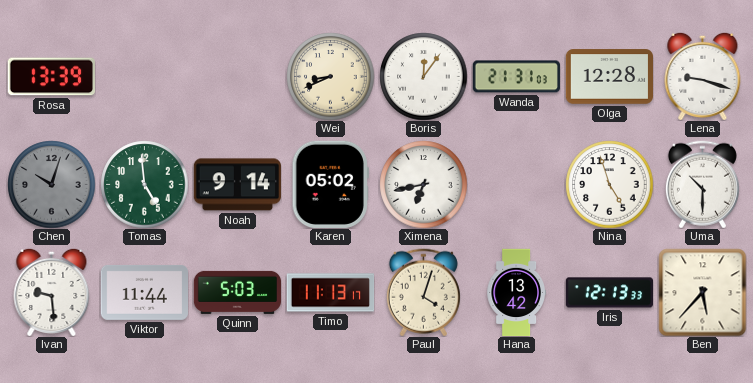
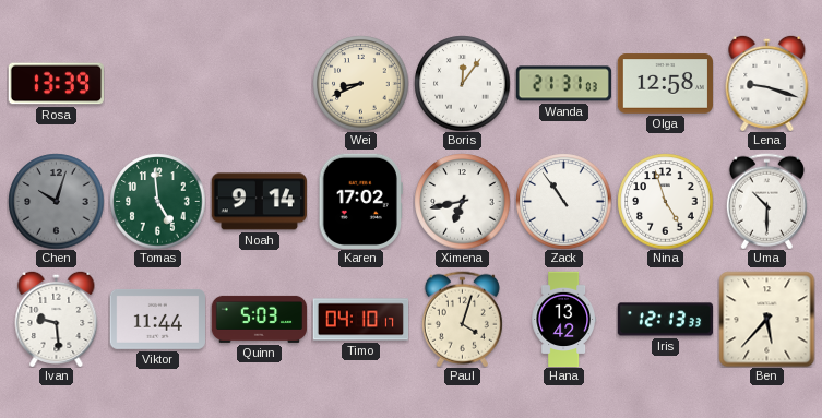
Olga: 12:28 -> 12:58 (665, 84)
Karen: 05:02 -> 17:02 (360, 201)
Zack: none -> 10:54 (563, 201)
Timo: 11:13 -> 04:10 (360, 320)
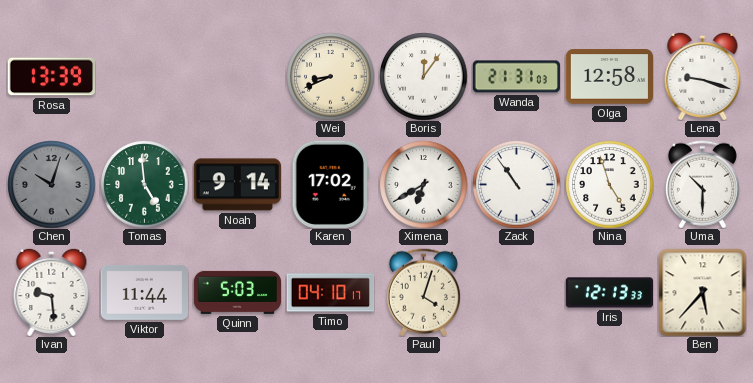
Ximena: 6:43 -> 6:40 (423, 184)
Hana: 13:42 -> none (563, 319)
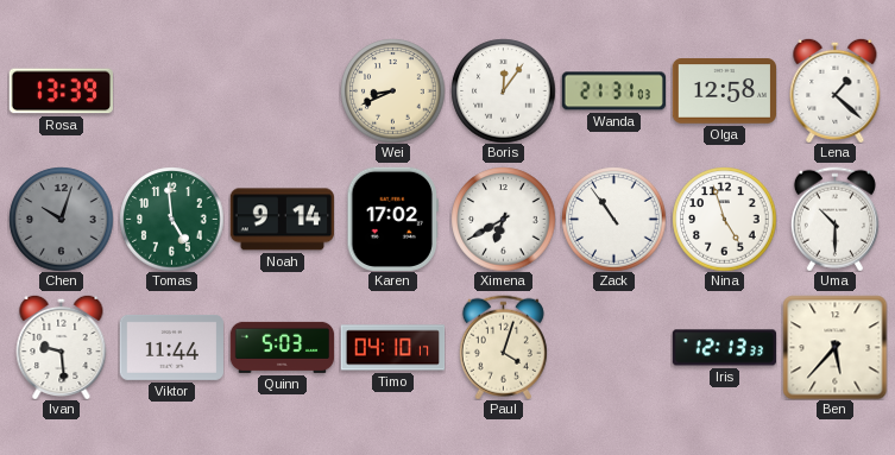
Lena: 9:18 -> 1:22 (836, 90)
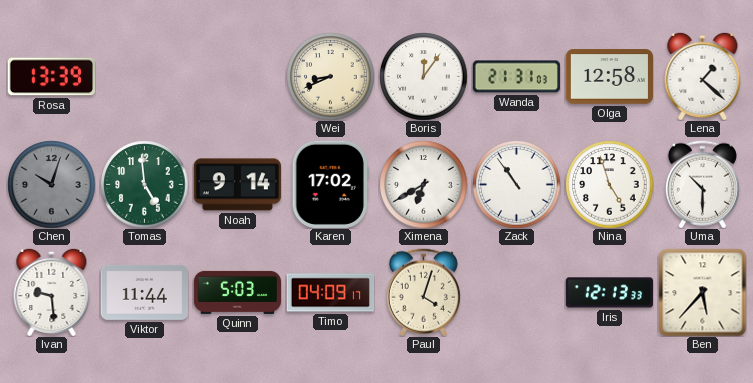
Timo: 04:10 -> 04:09 (330, 293)
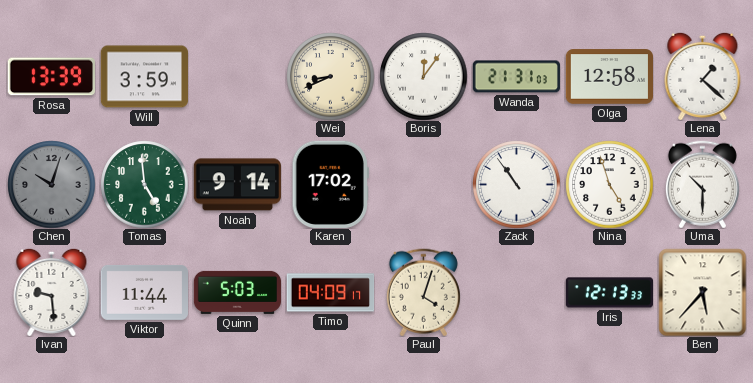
Will: none -> 3:59 (144, 77)
Ximena: 6:40 -> none (423, 184)
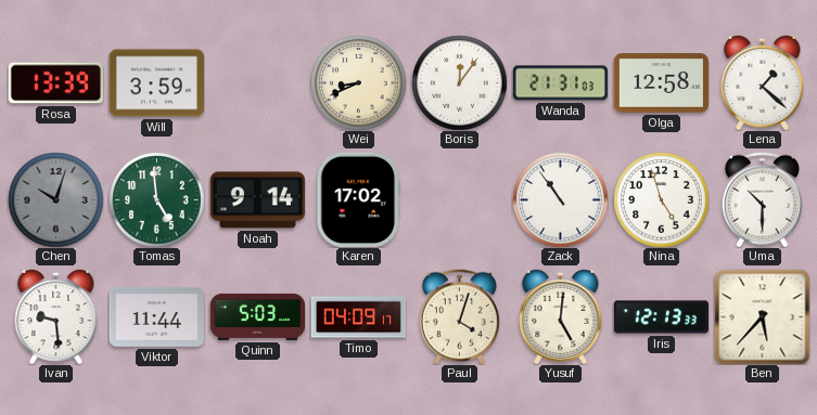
Yusuf: none -> 5:01 (561, 316)
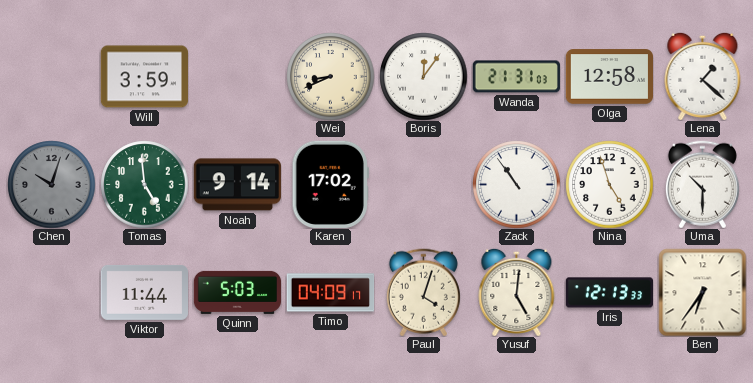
Rosa: 13:39 -> none (55, 83)
Ivan: 9:29 -> none (56, 316)
Ben: 5:37 -> 6:36 (702, 292)
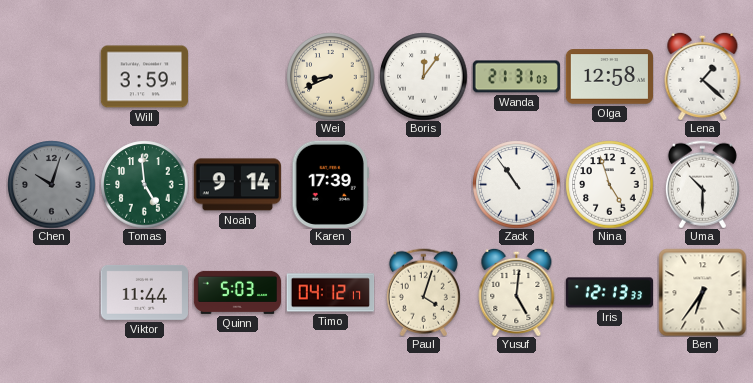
Karen: 17:02 -> 17:39 (330, 184)
Timo: 04:09 -> 04:12 (330, 293)
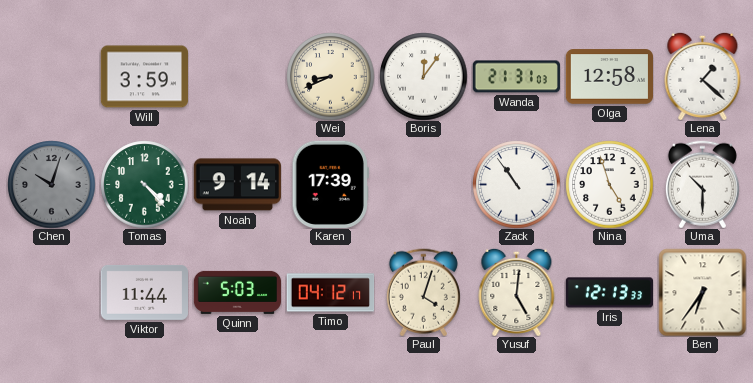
Tomas: 4:59 -> 4:23 (144, 184)
